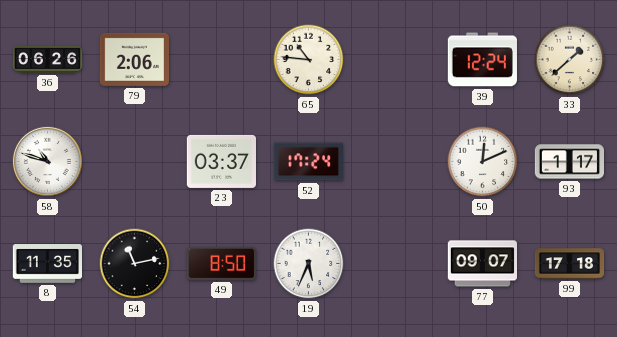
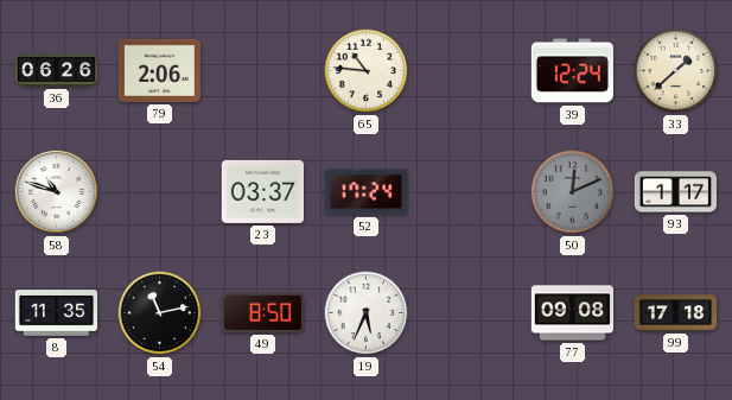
50 dial: white -> grey (573, 192)
77: 09:07 -> 09:08 (572, 313)
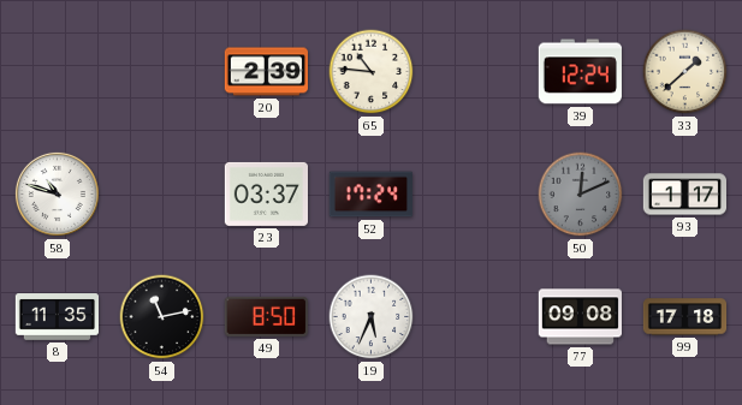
36: 06:26 -> none (57, 71)
79: 2:06 -> none (159, 70)
20: none -> 2:39 (267, 72)
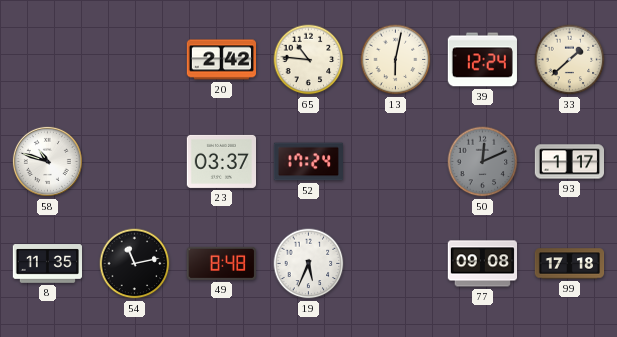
20: 2:39 -> 2:42 (222, 60)
13: none -> 6:02 (396, 60)
49: 8:50 -> 8:48 (221, 263)
